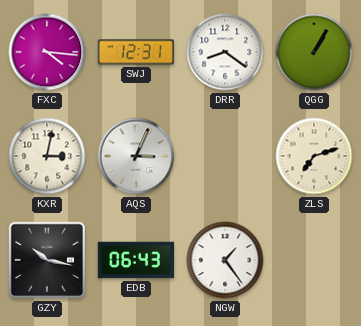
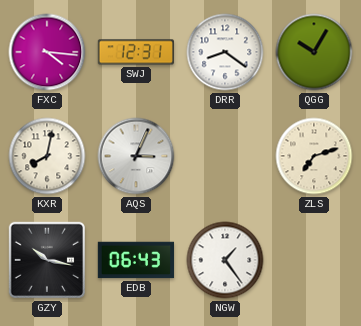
QGG: 1:05 -> 10:05 (314, 52)
KXR: 3:02 -> 8:02 (47, 156)
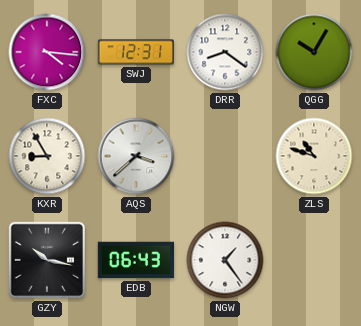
KXR: 8:02 -> 8:55 (47, 156)
AQS: 3:04 -> 3:38 (136, 156)
ZLS: 7:12 -> 10:48 (314, 156)
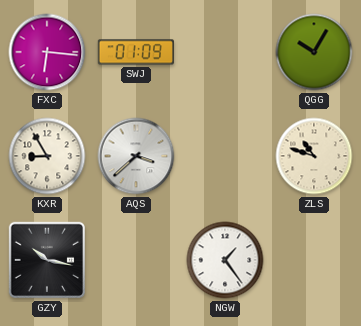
FXC: 4:16 -> 6:16 (47, 52)
SWJ: 12:31 -> 01:09 (136, 52)
DRR: 8:21 -> none (225, 52)
EDB: 06:43 -> none (136, 260)
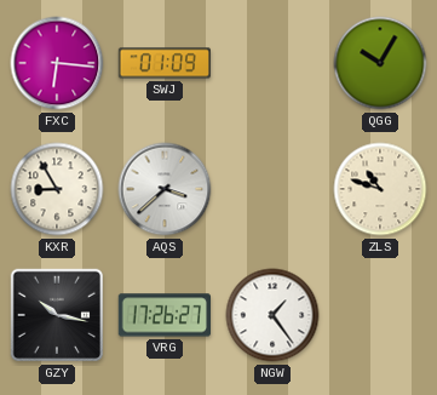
VRG: none -> 17:26 (163, 315)
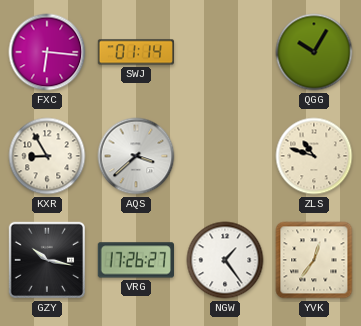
SWJ: 01:09 -> 01:14 (136, 52)
YVK: none -> 12:36 (314, 260)
